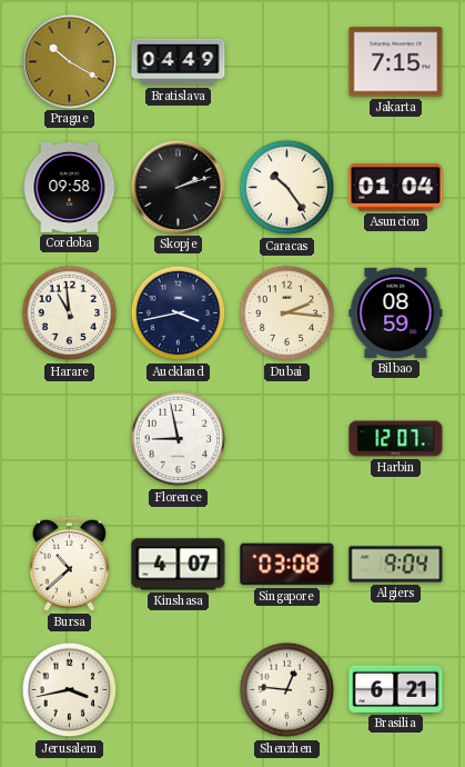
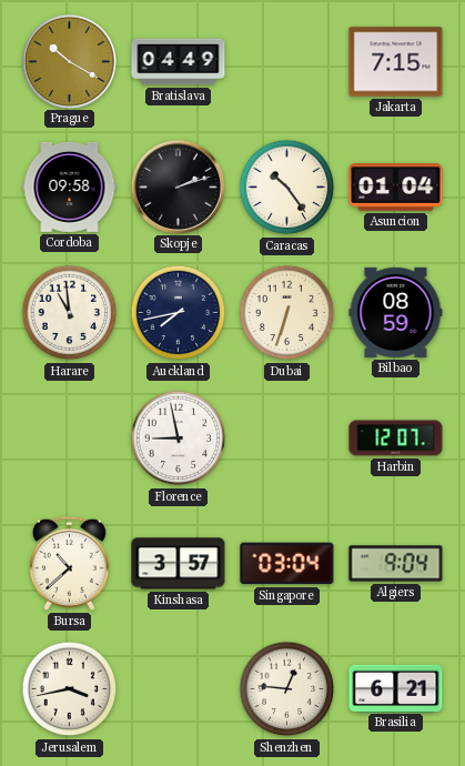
Auckland: 3:43 -> 7:43 (179, 313)
Dubai: 2:16 -> 6:33 (287, 313)
Kinshasa: 4:07 -> 3:57 (179, 564)
Singapore: 03:08 -> 03:04 (287, 564)
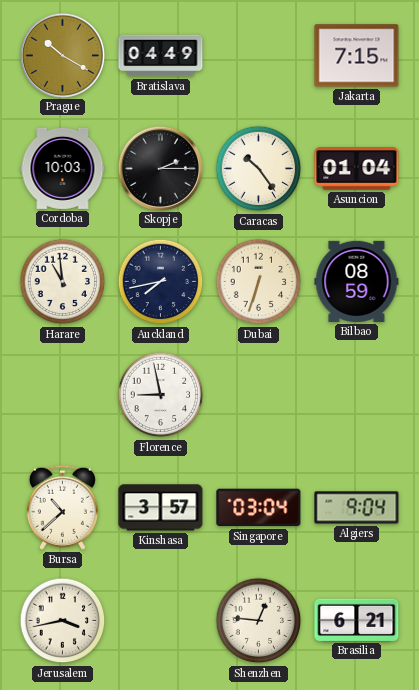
Cordoba: 09:58 -> 10:03 (63, 168)
Skopje: 2:12 -> 2:15 (160, 168)
Harbin: 12:07 -> none (396, 439)
